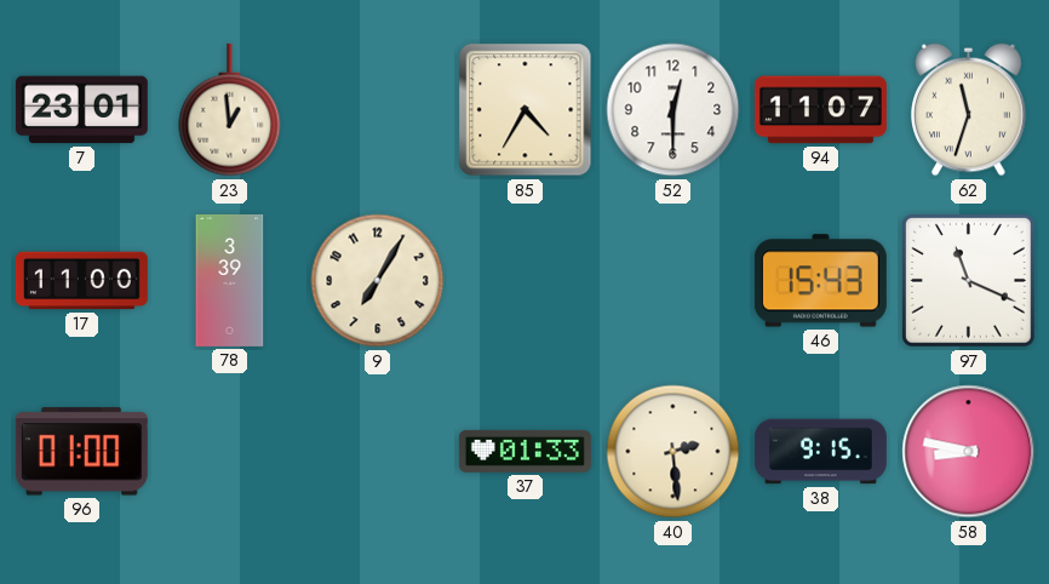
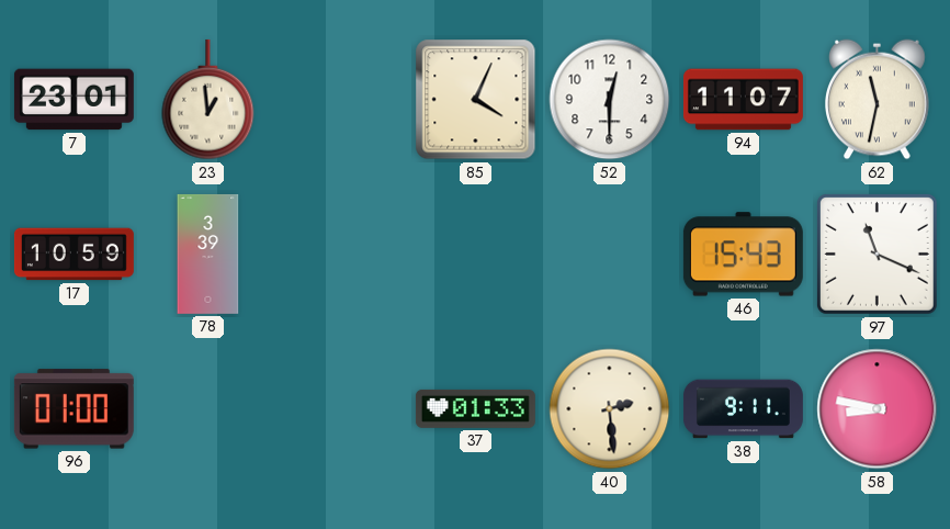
85: 4:35 -> 4:04 (476, 100)
62: 11:33 -> 11:32 (878, 100)
17: 11:00 -> 10:59 (73, 255)
9: 7:05 -> none (378, 281)
38: 9:15 -> 9:11 (743, 409)
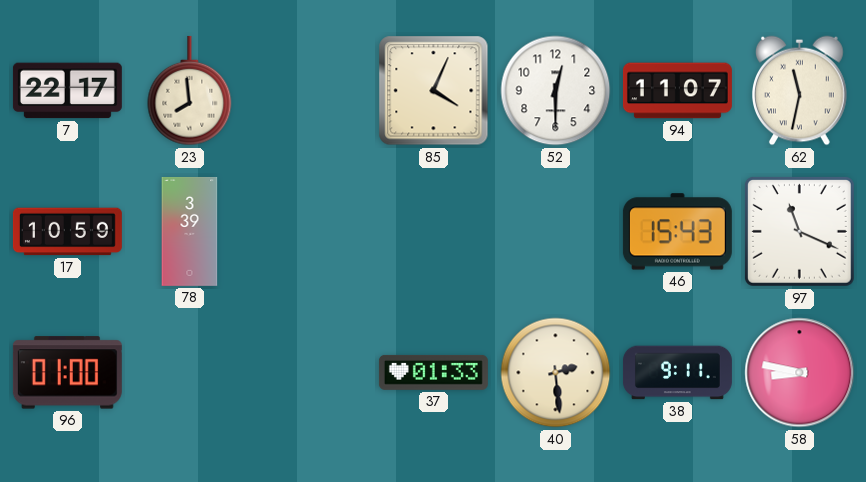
7: 23:01 -> 22:17 (67, 91)
23: 12:59 -> 7:59 (190, 91)
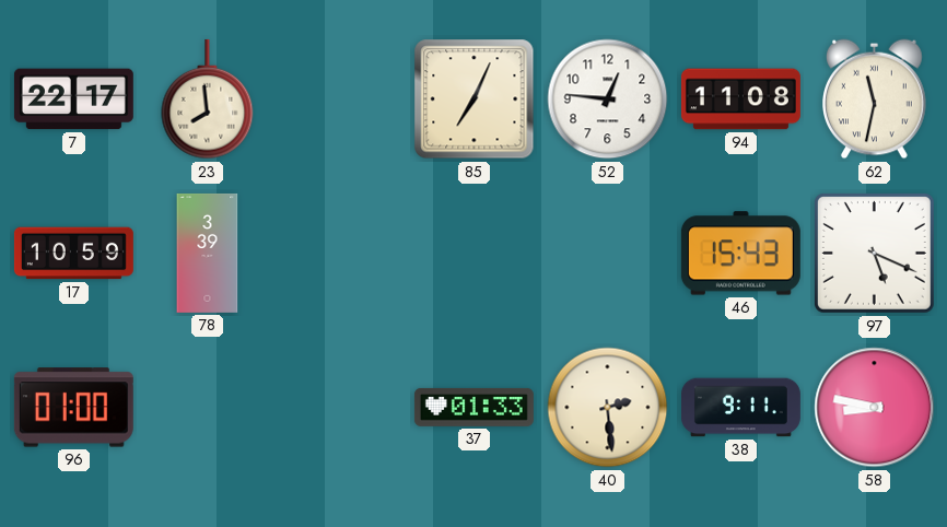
85: 4:04 -> 7:04 (475, 99)
52: 12:30 -> 12:46 (608, 99)
94: 11:07 -> 11:08 (740, 99)
97: 11:19 -> 5:19 (874, 253)
